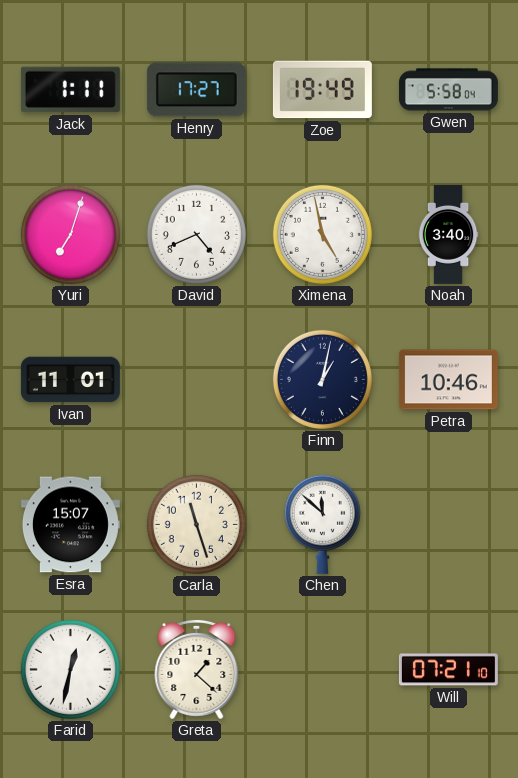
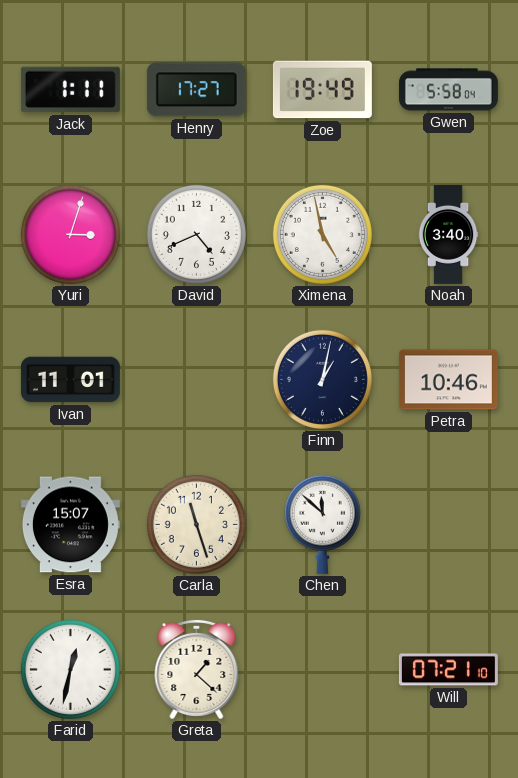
Yuri: 7:03 -> 3:03 (70, 234)
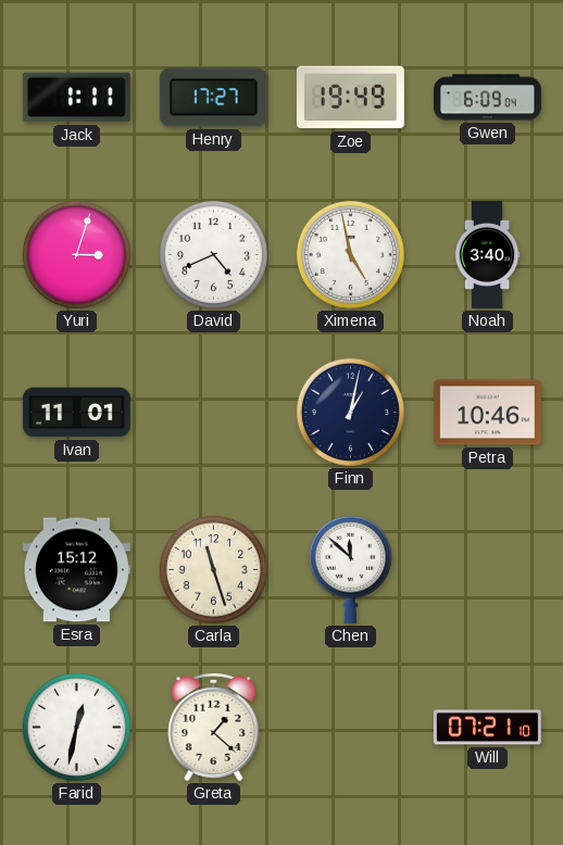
Gwen: 5:58 -> 6:09 (487, 98)
Esra: 15:07 -> 15:12 (76, 570)
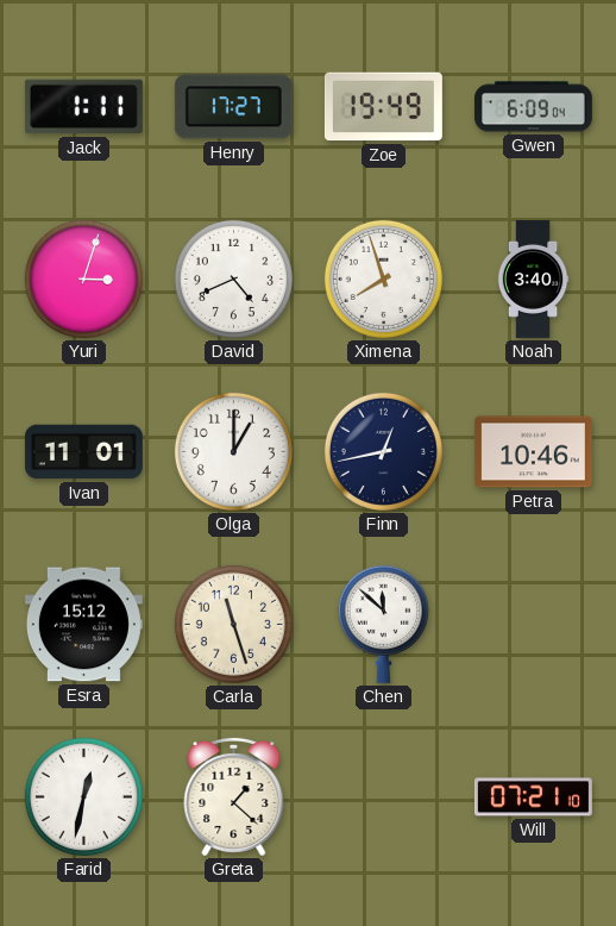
Ximena: 4:58 -> 7:57 (383, 279)
Olga: none -> 1:00 (233, 451)
Finn: 1:02 -> 12:43 (383, 451)
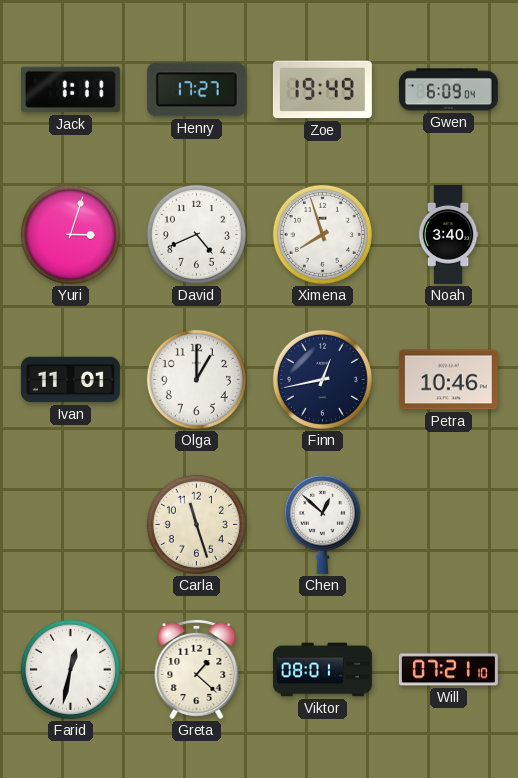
Esra: 15:12 -> none (83, 625)
Chen: 11:52 -> 12:52 (322, 524)
Viktor: none -> 08:01 (322, 670)
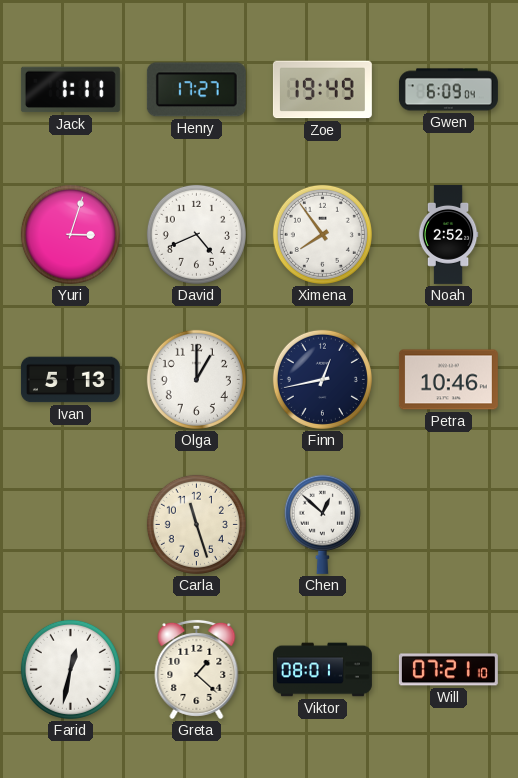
Ximena: 7:57 -> 7:54 (322, 234)
Noah: 3:40 -> 2:52 (448, 234)
Ivan: 11:01 -> 5:13 (70, 380)
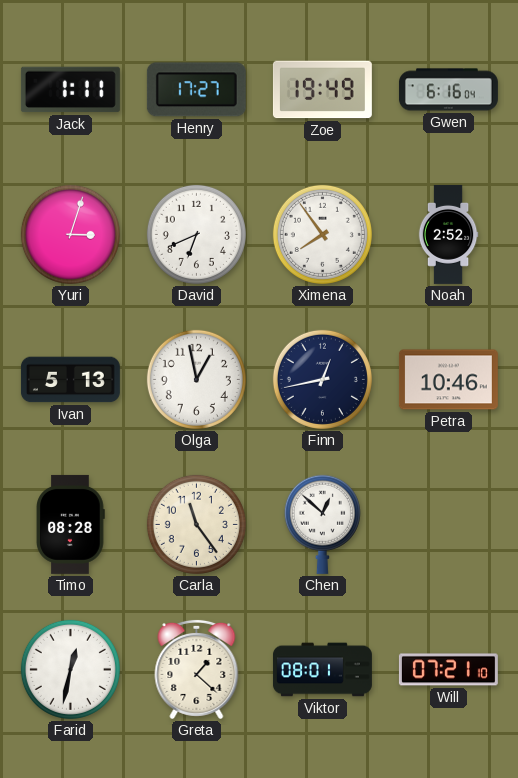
Gwen: 6:09 -> 6:16 (448, 90)
David: 4:41 -> 6:41 (196, 234)
Olga: 1:00 -> 12:58 (196, 379)
Timo: none -> 08:28 (70, 524)
Carla: 11:27 -> 11:24 (196, 524)
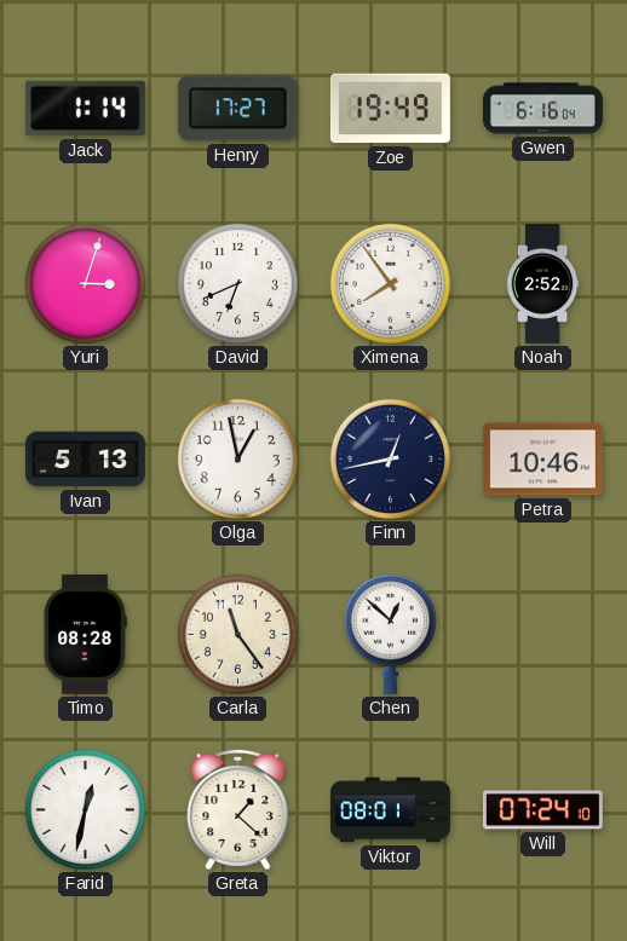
Jack: 1:11 -> 1:14 (85, 109)
Will: 07:21 -> 07:24 (542, 810)
